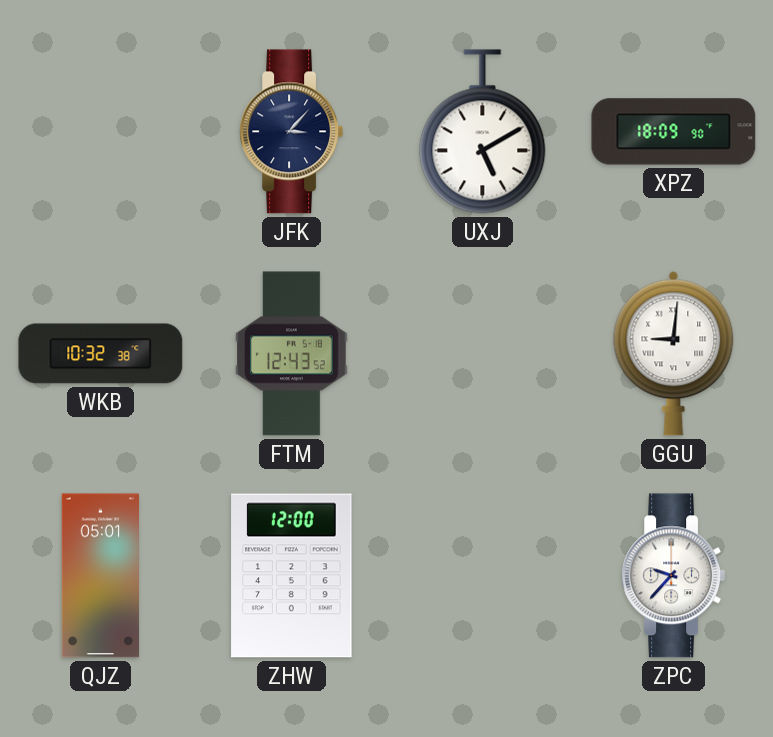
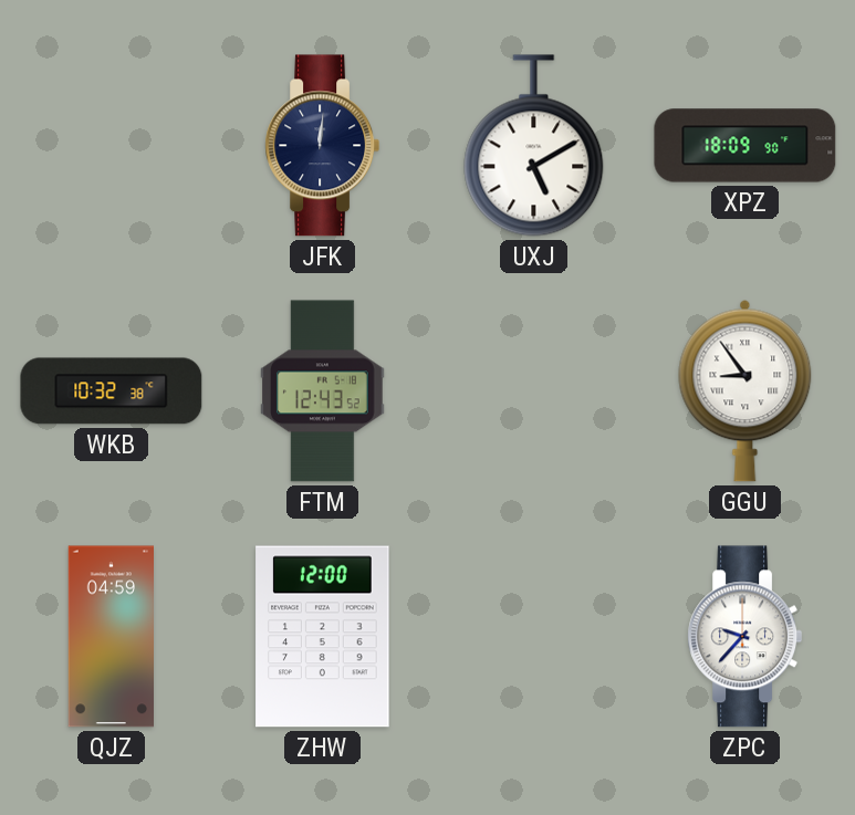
JFK: 3:07 -> 12:01 (323, 146)
GGU: 9:01 -> 8:54 (745, 390)
QJZ: 05:01 -> 04:59 (111, 637)
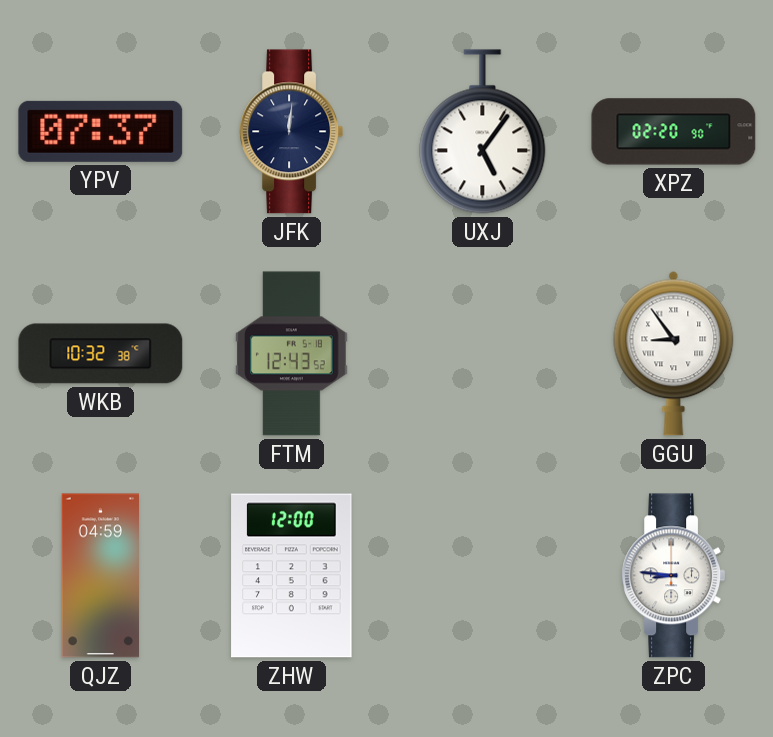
YPV: none -> 07:37 (101, 131)
UXJ: 5:10 -> 5:06 (483, 132)
XPZ: 18:09 -> 02:20 (674, 132)
ZPC: 9:37 -> 8:46 (674, 576)
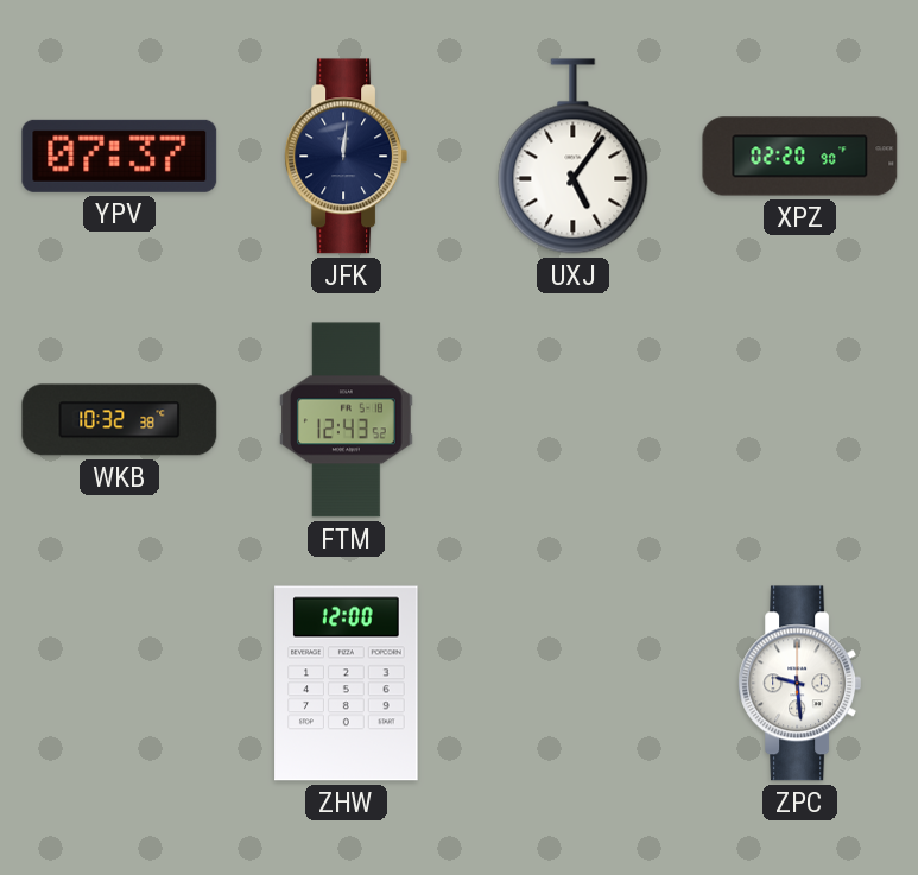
GGU: 8:54 -> none (674, 353)
QJZ: 04:59 -> none (100, 576)
ZPC: 8:46 -> 9:29 (800, 684)
